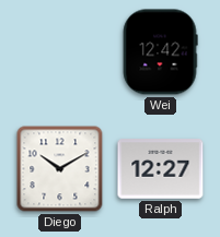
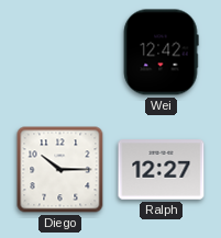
Diego: 10:10 -> 10:15 (60, 170)
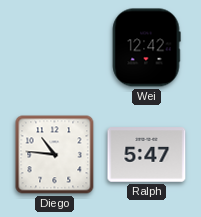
Diego: 10:15 -> 10:46 (55, 155)
Ralph: 12:27 -> 5:47 (147, 155)
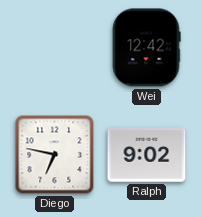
Diego: 10:46 -> 6:47 (55, 155)
Ralph: 5:47 -> 9:02 (147, 155)
